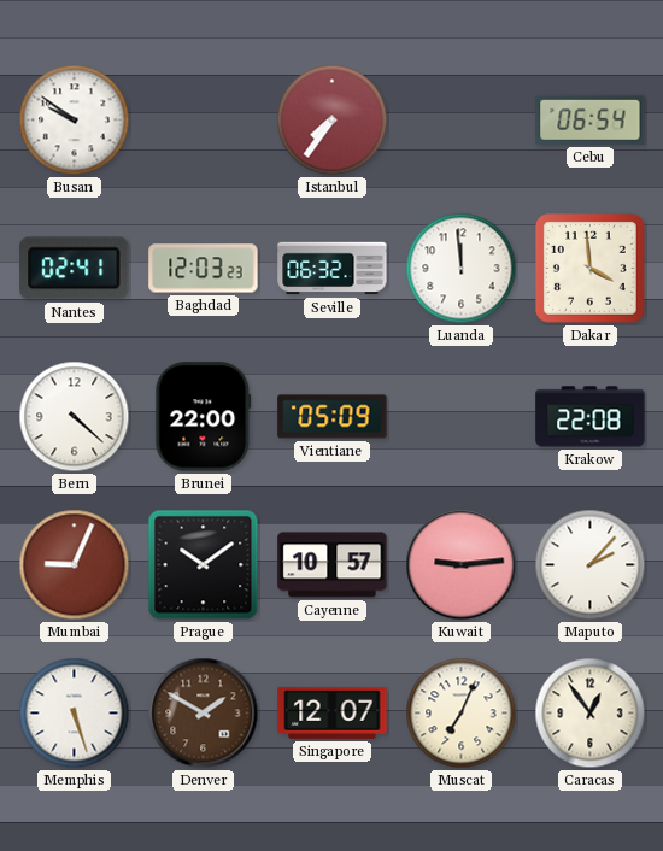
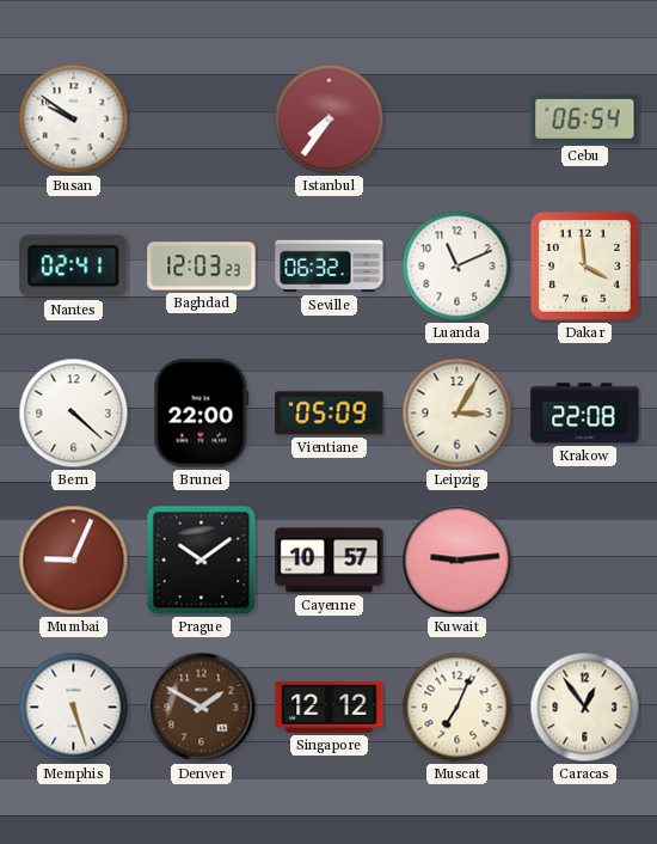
Luanda: 11:59 -> 11:11 (458, 267)
Leipzig: none -> 3:05 (458, 414)
Maputo: 2:07 -> none (591, 565)
Singapore: 12:07 -> 12:12 (330, 707)
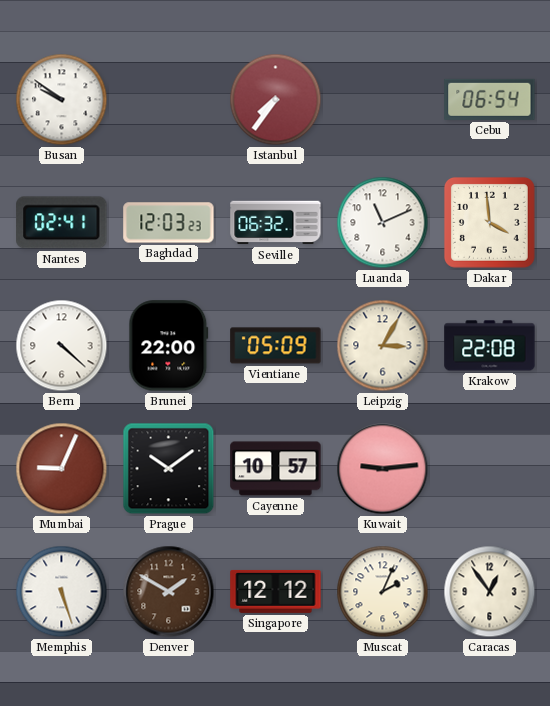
Muscat: 7:04 -> 2:04 (383, 592)
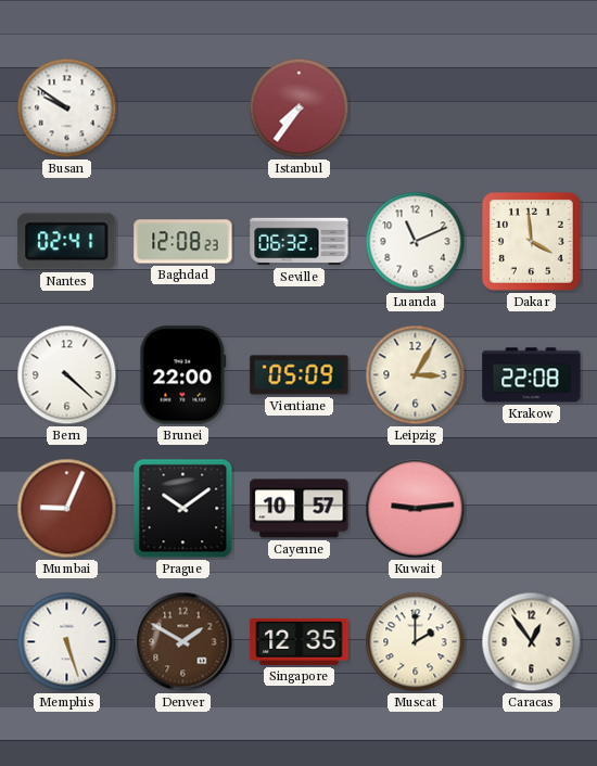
Cebu: 06:54 -> none (490, 99)
Baghdad: 12:03 -> 12:08 (183, 242)
Singapore: 12:12 -> 12:35 (300, 641)
Muscat: 2:04 -> 2:00 (416, 642)
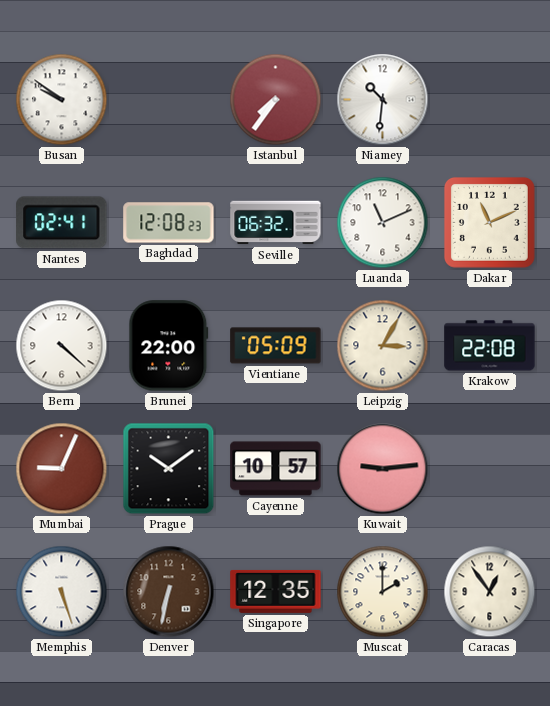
Niamey: none -> 10:31 (383, 100)
Dakar: 3:59 -> 11:11 (489, 222)
Denver: 1:50 -> 6:32 (169, 592)
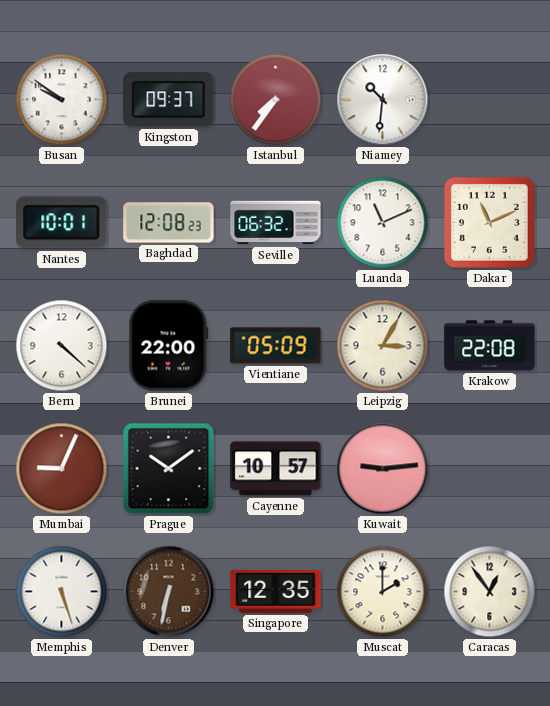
Kingston: none -> 09:37 (169, 100)
Nantes: 02:41 -> 10:01 (62, 223)
